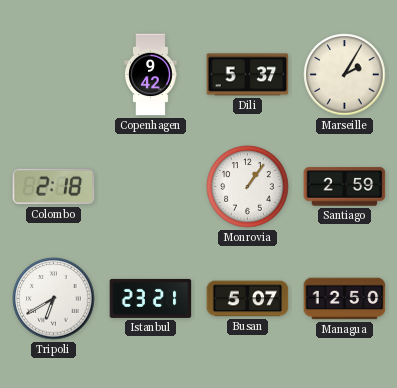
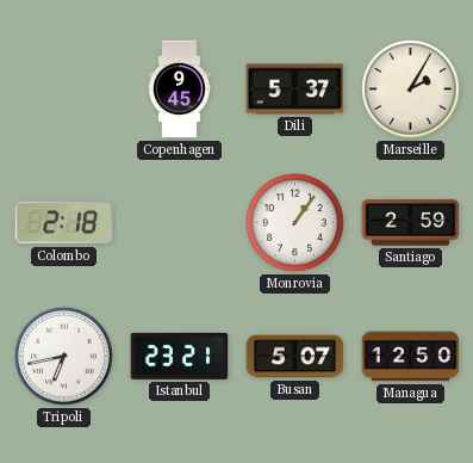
Copenhagen: 9:42 -> 9:45 (180, 89)
Tripoli: 6:40 -> 6:43 (64, 357)
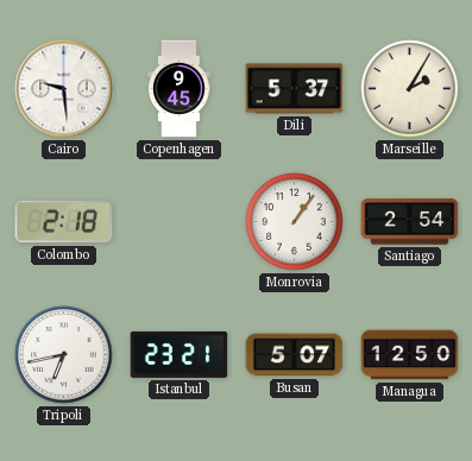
Cairo: none -> 9:29 (64, 89)
Santiago: 2:59 -> 2:54 (410, 222)
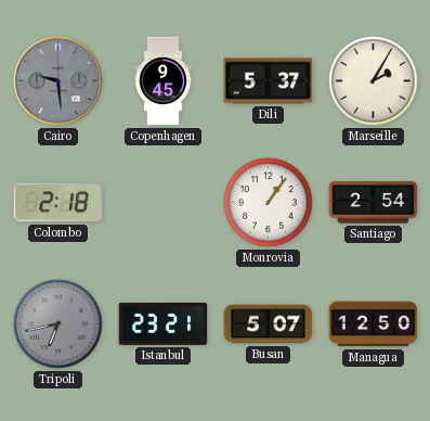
Cairo dial: white -> grey (58, 81)
Tripoli dial: white -> grey (58, 324)
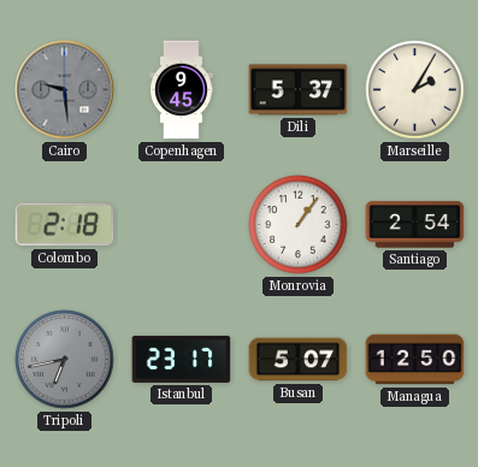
Istanbul: 23:21 -> 23:17 (182, 359)
